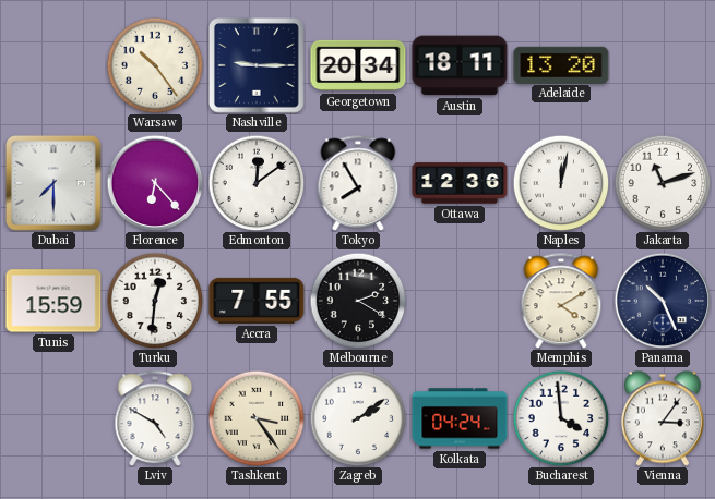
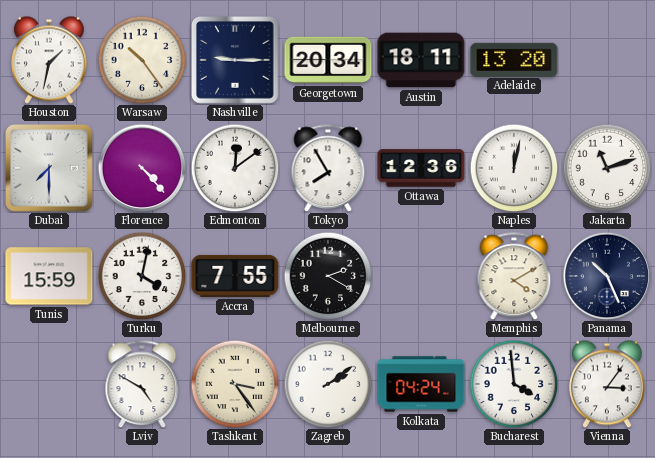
Houston: none -> 1:32 (49, 60)
Florence: 6:23 -> 4:23 (142, 168)
Turku: 12:31 -> 4:02 (142, 276)
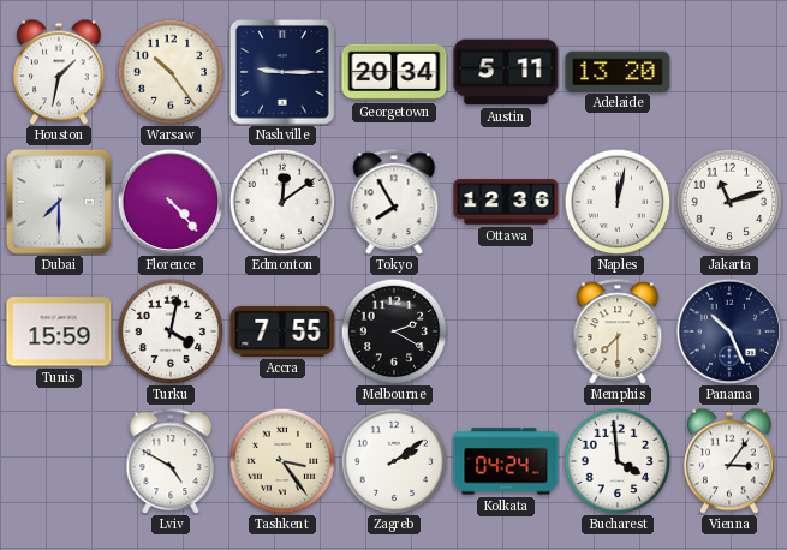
Austin: 18:11 -> 5:11 (506, 72)
Memphis: 4:10 -> 7:30 (618, 331)
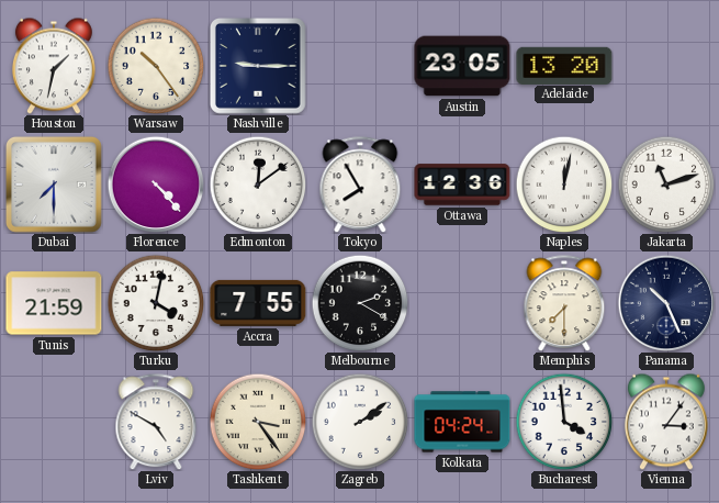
Georgetown: 20:34 -> none (394, 72)
Austin: 5:11 -> 23:05 (462, 66)
Tunis: 15:59 -> 21:59 (54, 303)
